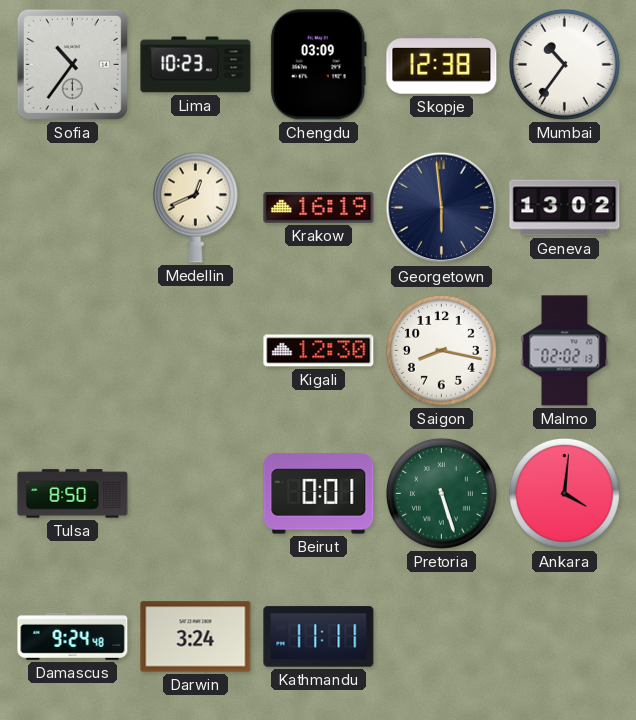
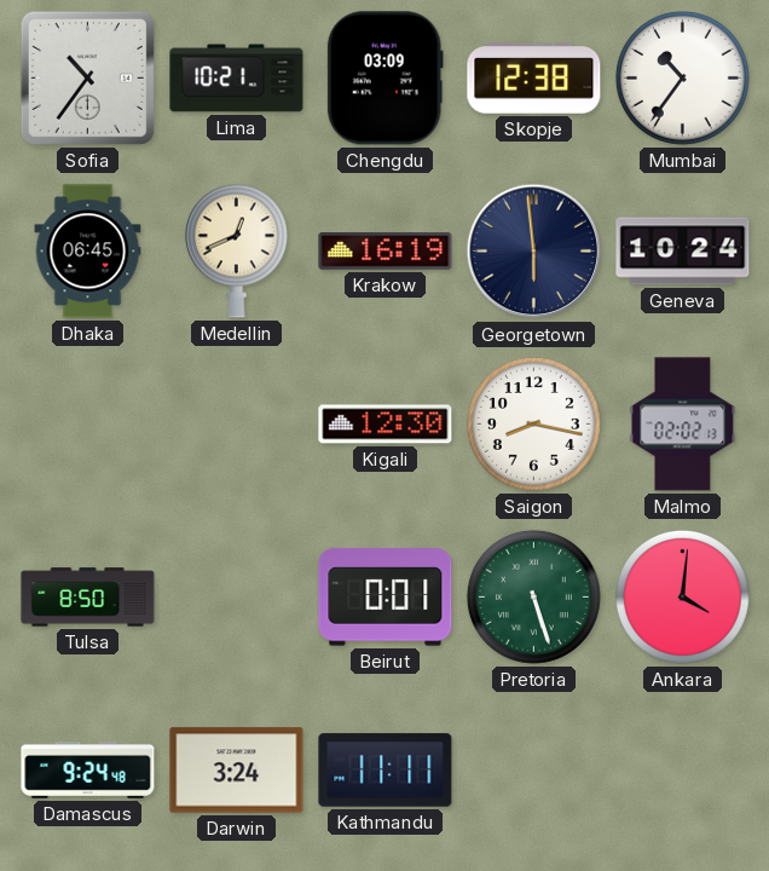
Lima: 10:23 -> 10:21 (237, 79)
Dhaka: none -> 06:45 (88, 252)
Geneva: 13:02 -> 10:24 (683, 252)
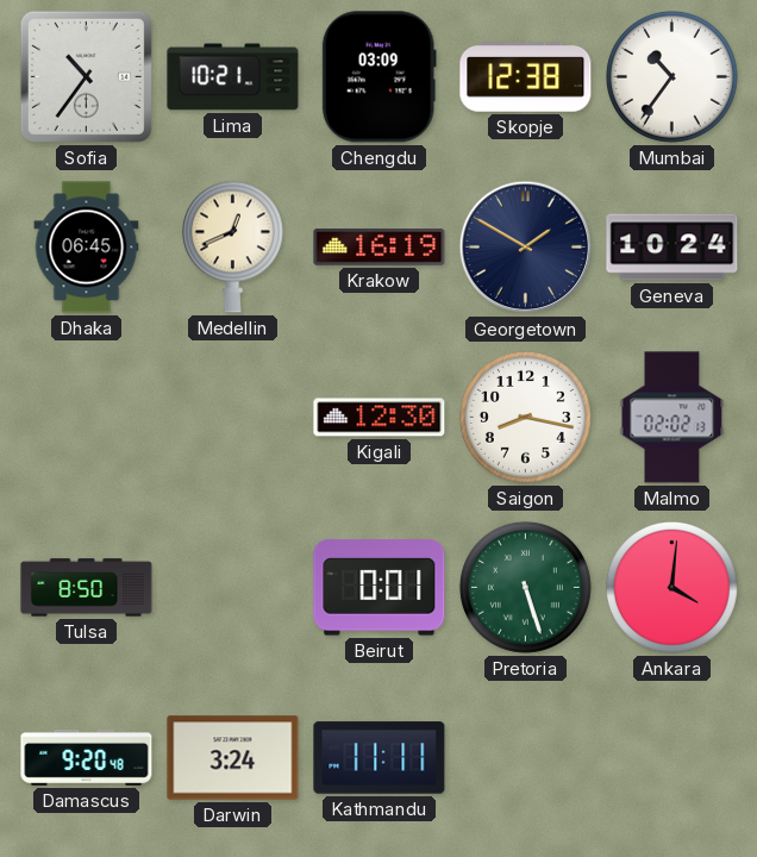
Georgetown: 5:59 -> 1:50 (526, 248)
Damascus: 9:24 -> 9:20 (87, 757)
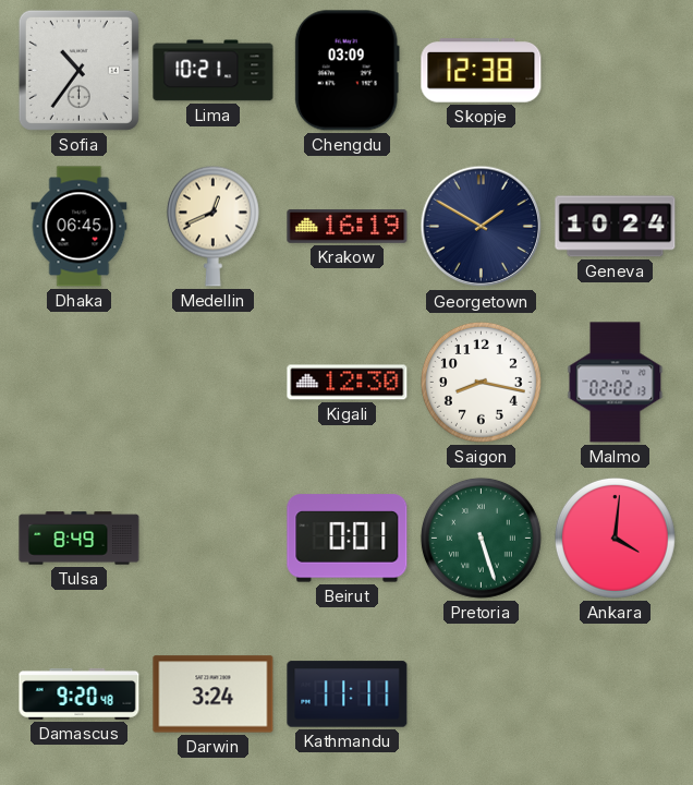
Mumbai: 10:36 -> none (671, 76)
Tulsa: 8:50 -> 8:49 (80, 539)
